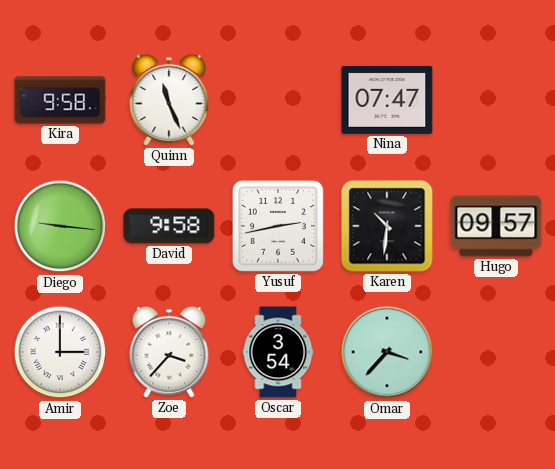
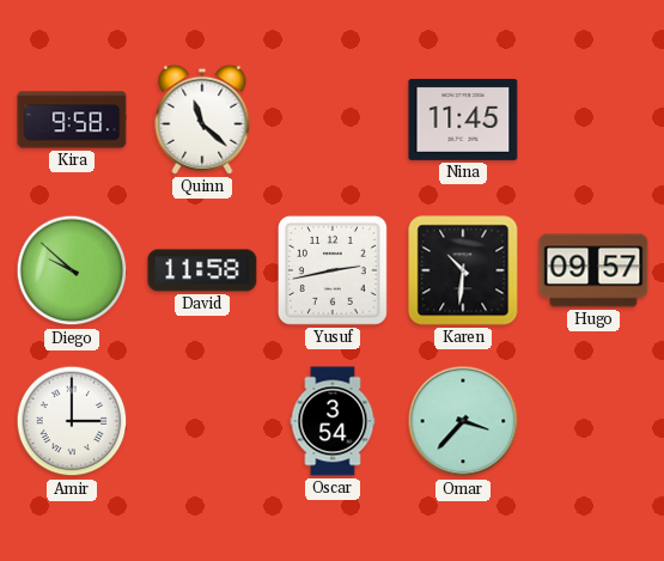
Quinn: 11:26 -> 11:22 (202, 120)
Nina: 07:47 -> 11:45 (463, 120)
Diego: 9:16 -> 9:52 (72, 270)
David: 9:58 -> 11:58 (202, 270)
Zoe: 3:37 -> none (169, 352)
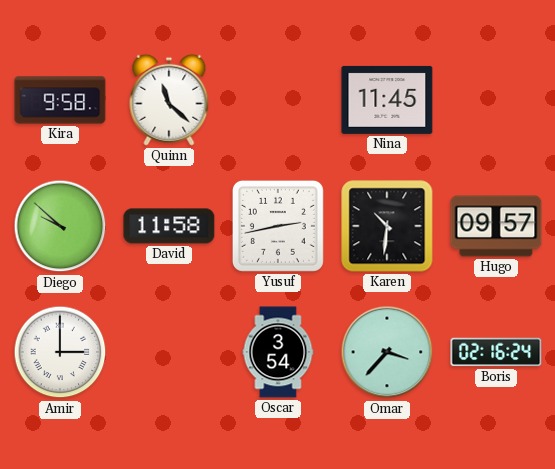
Boris: none -> 02:16 (496, 352)
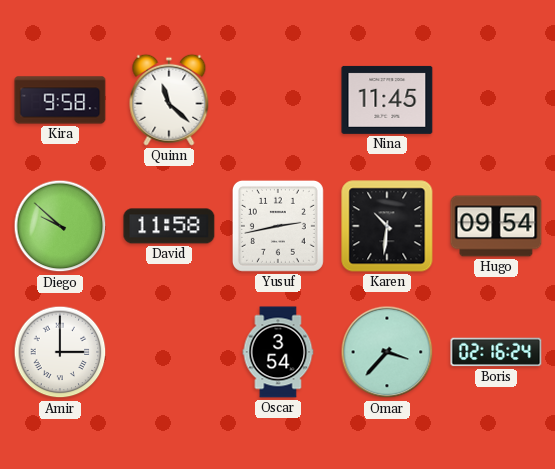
Hugo: 09:57 -> 09:54 (496, 226)
